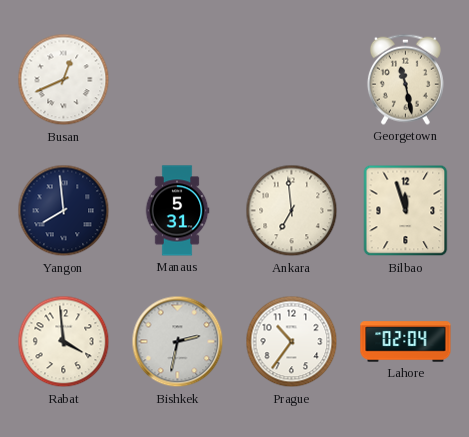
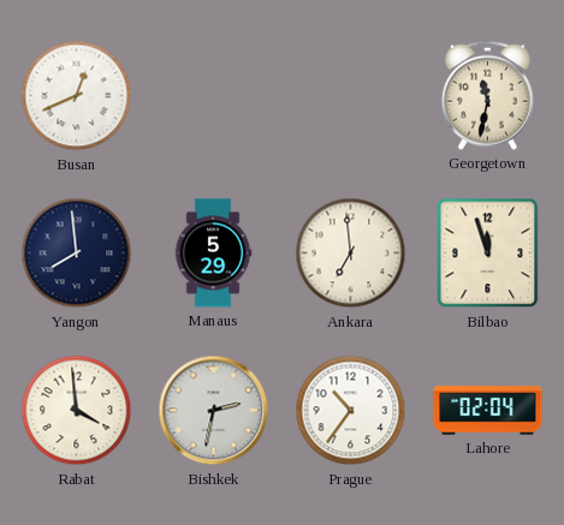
Georgetown: 11:28 -> 11:32 (487, 95)
Manaus: 5:31 -> 5:29 (213, 253)
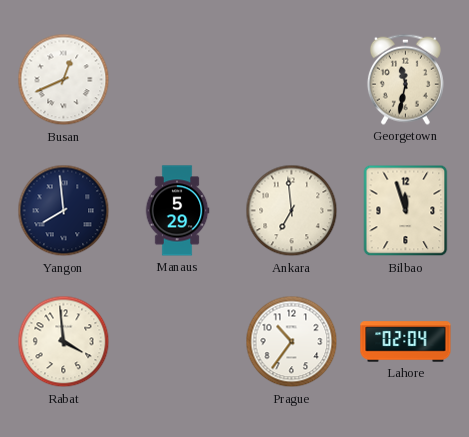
Bishkek: 2:32 -> none (214, 411)
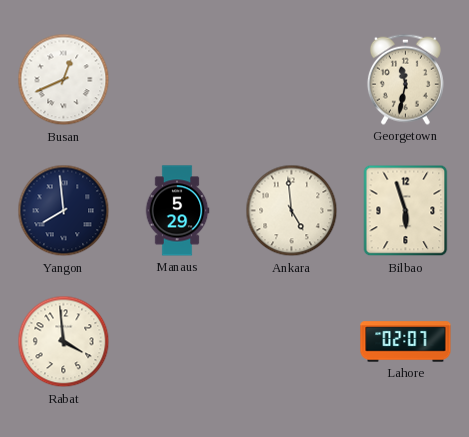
Ankara: 6:59 -> 4:59 (292, 211)
Bilbao: 11:57 -> 5:57 (406, 211)
Prague: 10:36 -> none (292, 342)
Lahore: 02:04 -> 02:07 (406, 342)
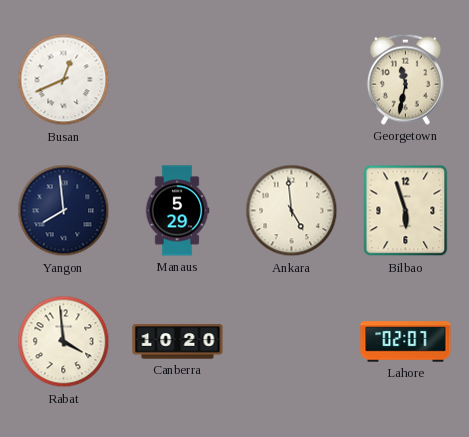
Canberra: none -> 10:20 (178, 342)
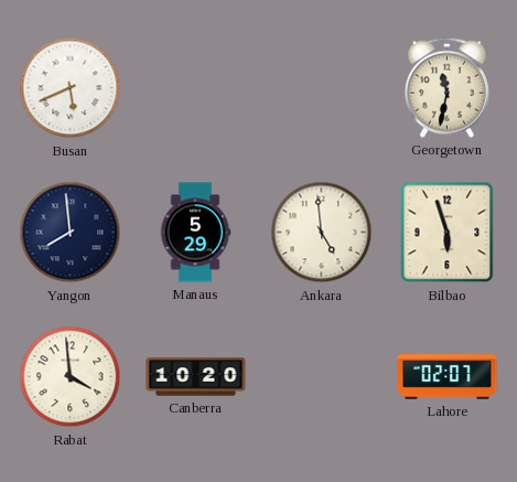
Busan: 12:41 -> 5:41 (71, 88)
